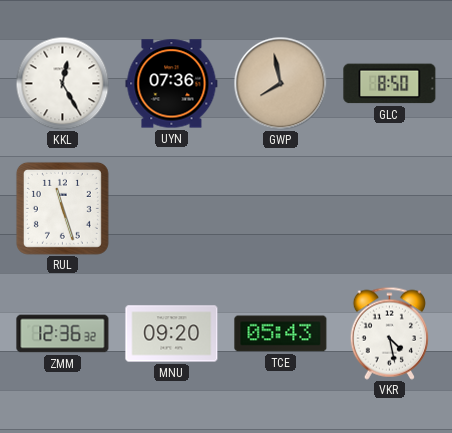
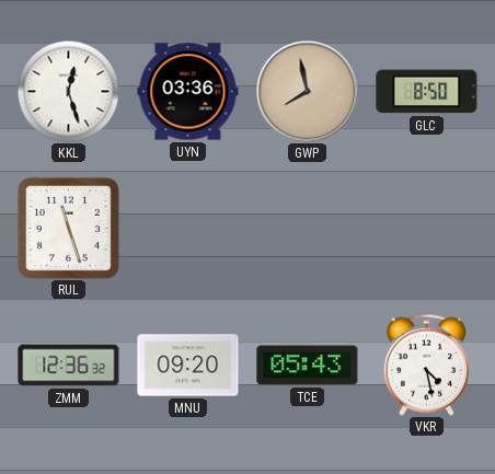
KKL: 12:25 -> 12:27 (68, 91)
UYN: 07:36 -> 03:36 (188, 92)
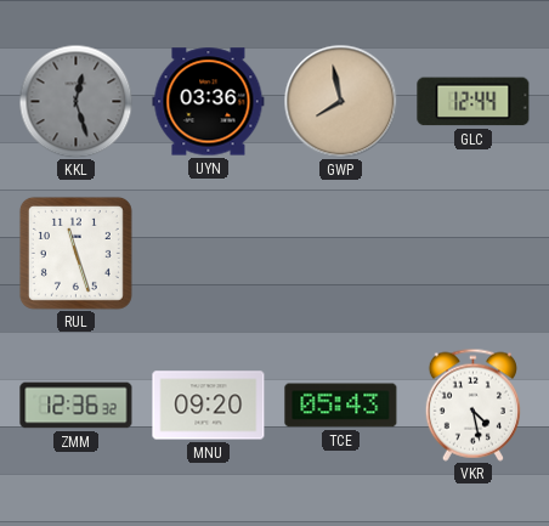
KKL dial: white -> grey (75, 101)
GLC: 8:50 -> 12:44 (474, 102)
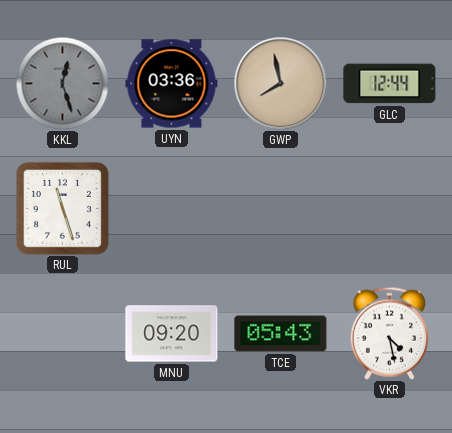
ZMM: 12:36 -> none (77, 406)
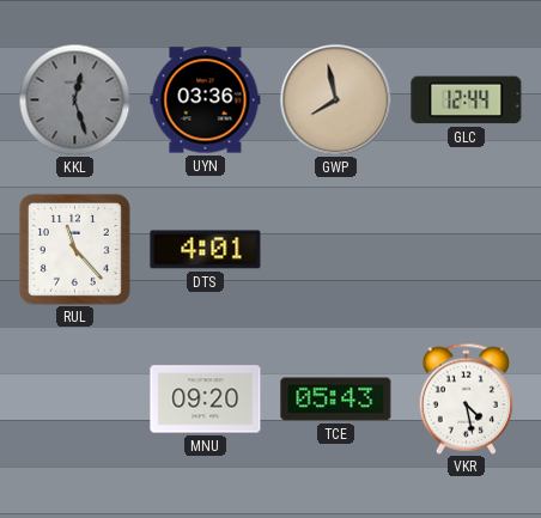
RUL: 11:27 -> 11:23 (74, 249)
DTS: none -> 4:01 (206, 250)
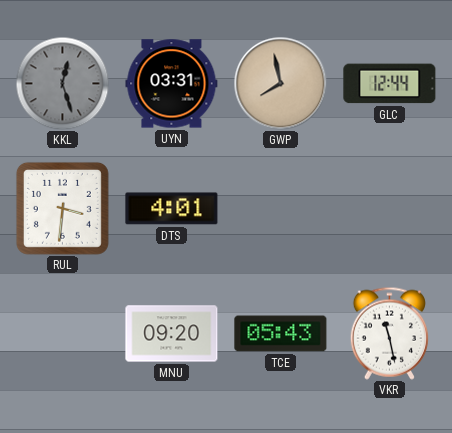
UYN: 03:36 -> 03:31 (172, 84)
RUL: 11:23 -> 3:31 (62, 208)
VKR: 4:28 -> 11:28 (389, 333)
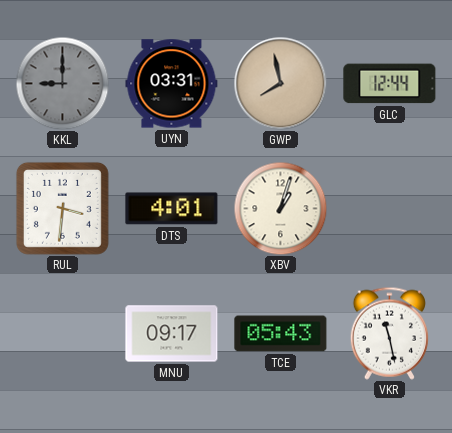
KKL: 12:27 -> 9:00 (62, 83)
XBV: none -> 1:03 (280, 208)
MNU: 09:20 -> 09:17 (172, 334)
